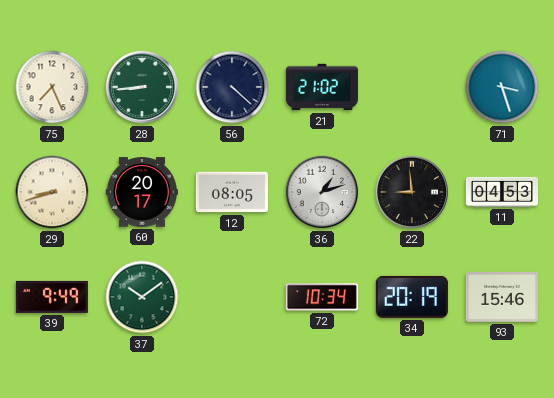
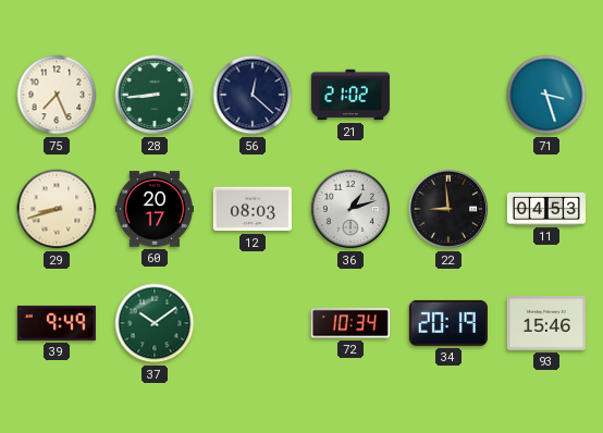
56: 4:22 -> 12:22 (253, 95)
12: 08:05 -> 08:03 (253, 209)
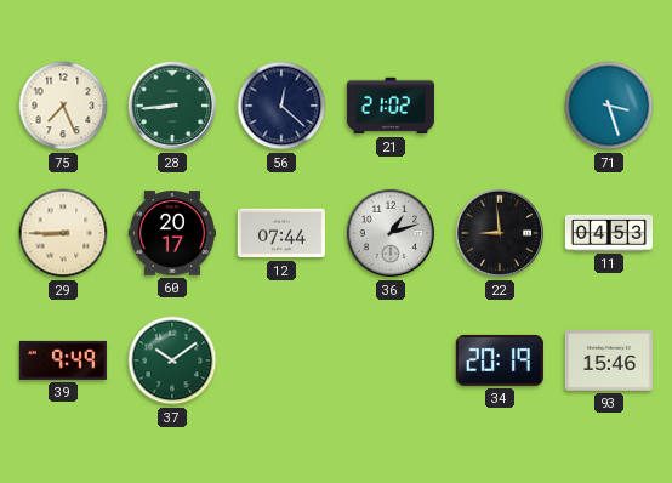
29: 8:42 -> 8:45 (63, 233)
12: 08:03 -> 07:44 (281, 233)
72: 10:34 -> none (350, 323)
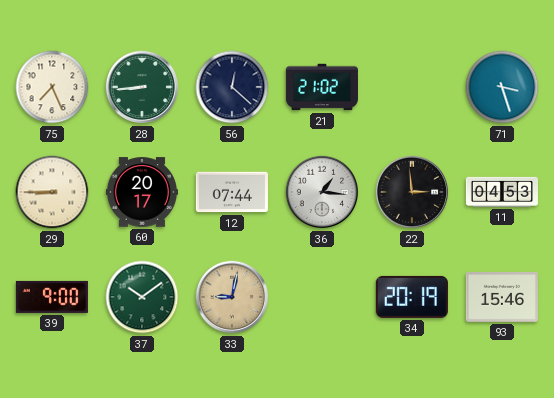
36: 1:12 -> 1:16 (322, 192)
22: 8:59 -> 2:59 (412, 192)
39: 9:49 -> 9:00 (52, 297)
33: none -> 9:02 (232, 297)
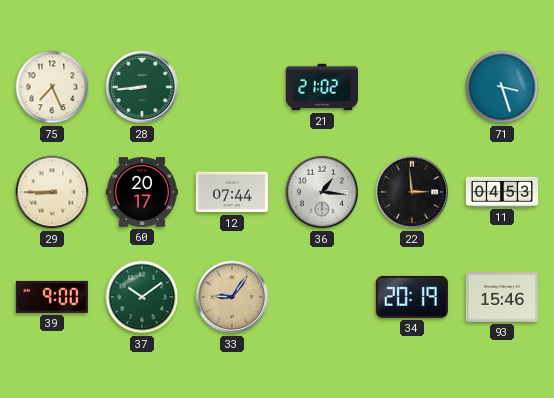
56: 12:22 -> none (232, 87)
33: 9:02 -> 9:06 (232, 297)
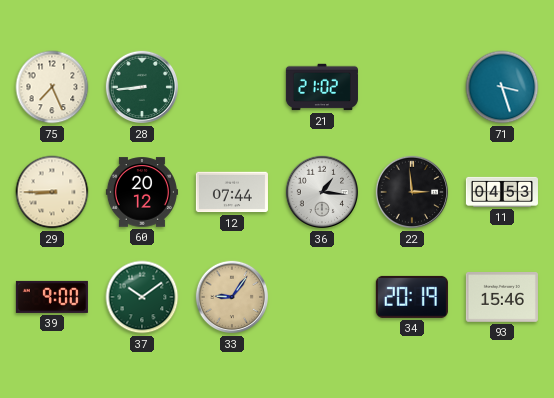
60: 20:17 -> 20:12 (142, 192)
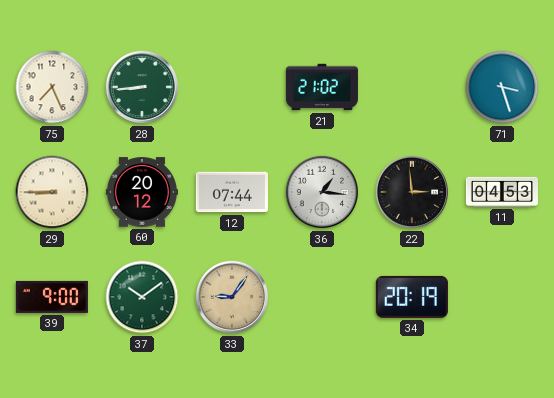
93: 15:46 -> none (502, 298)
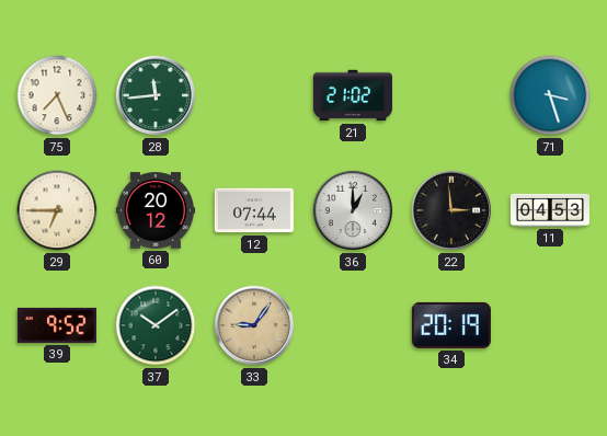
28: 8:44 -> 11:44 (156, 95)
29: 8:45 -> 6:45 (57, 210)
36: 1:16 -> 1:00 (353, 210)
39: 9:00 -> 9:52 (57, 325)
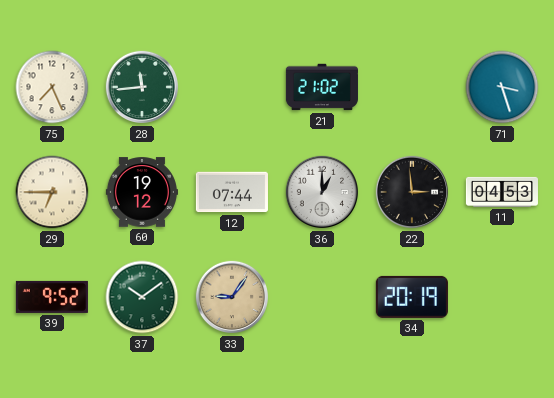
60: 20:12 -> 19:12 (142, 192)
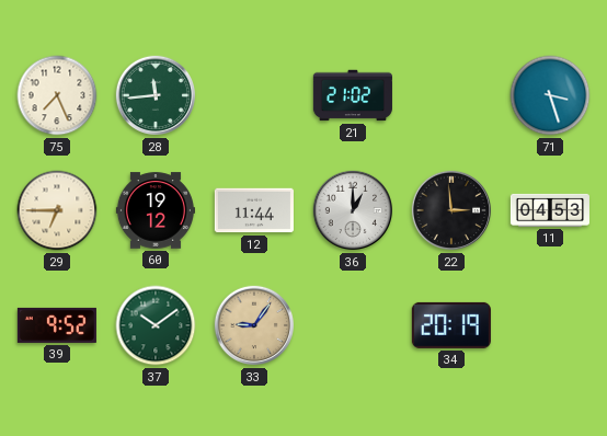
12: 07:44 -> 11:44 (254, 210)
